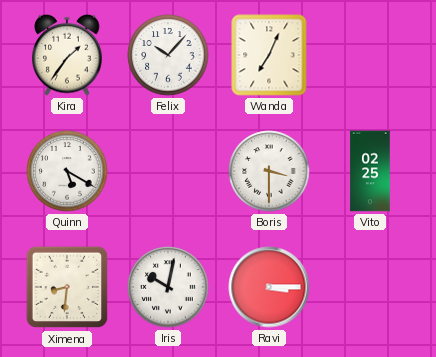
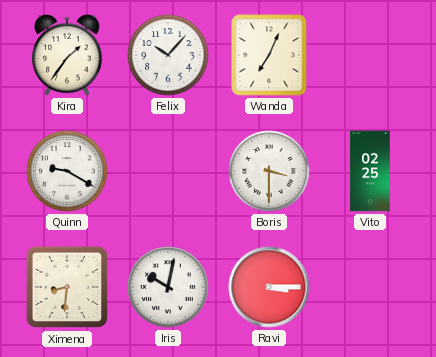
Quinn: 5:20 -> 9:20 (67, 171)
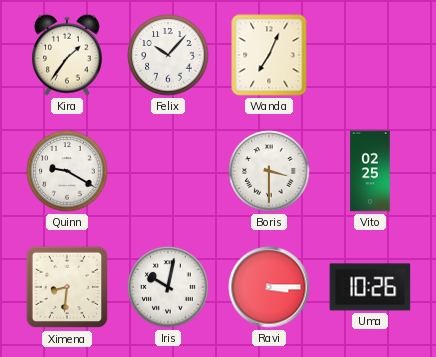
Uma: none -> 10:26 (370, 287)
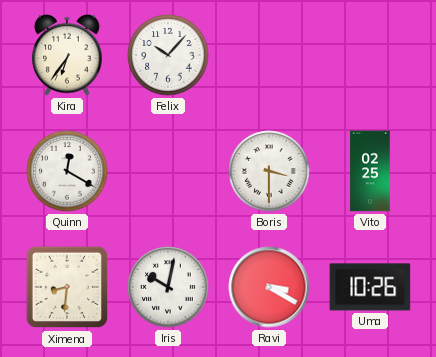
Kira: 1:36 -> 6:36 (67, 55)
Wanda: 7:04 -> none (269, 55)
Quinn: 9:20 -> 12:20 (67, 171)
Ravi: 3:15 -> 3:20 (269, 287)
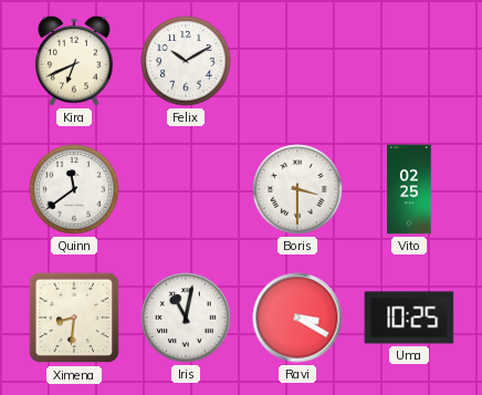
Kira: 6:36 -> 6:41 (74, 61)
Felix: 10:07 -> 10:10 (186, 61)
Quinn: 12:20 -> 11:39 (74, 189)
Iris: 10:02 -> 11:02 (186, 318)
Uma: 10:26 -> 10:25 (409, 318)
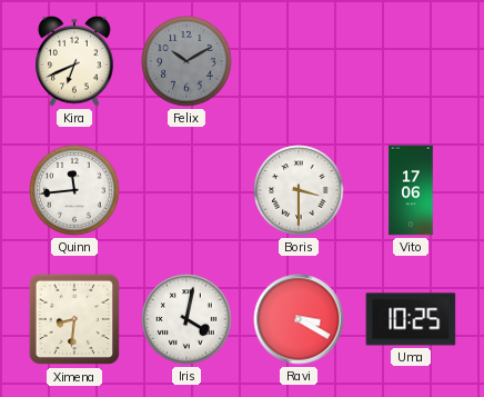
Felix dial: white -> grey (186, 61)
Quinn: 11:39 -> 11:44 (74, 190)
Vito: 02:25 -> 17:06 (411, 190)
Iris: 11:02 -> 4:02 (186, 319)
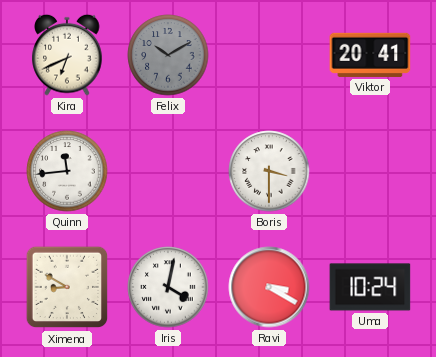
Viktor: none -> 20:41 (370, 55)
Vito: 17:06 -> none (411, 190)
Ximena: 8:31 -> 8:50 (67, 287)
Uma: 10:25 -> 10:24 (370, 287)
